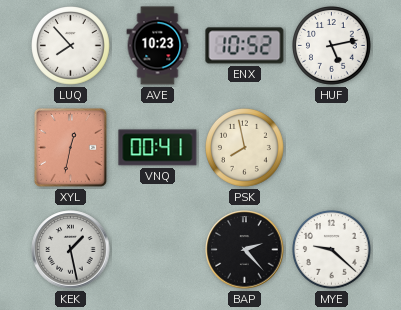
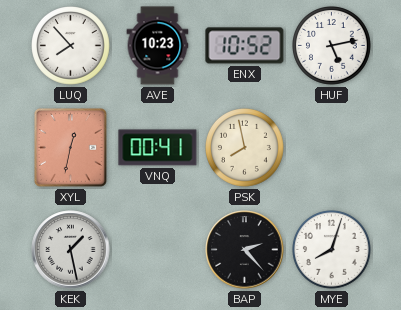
MYE: 9:22 -> 8:03 (332, 250)
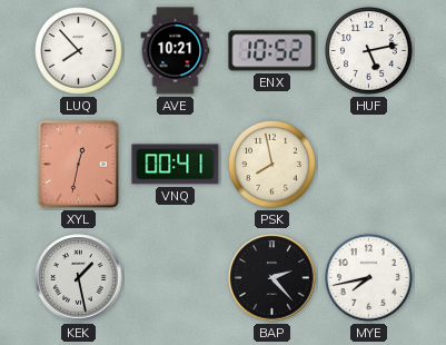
AVE: 10:23 -> 10:21 (176, 51)
MYE: 8:03 -> 7:43 (369, 278)
